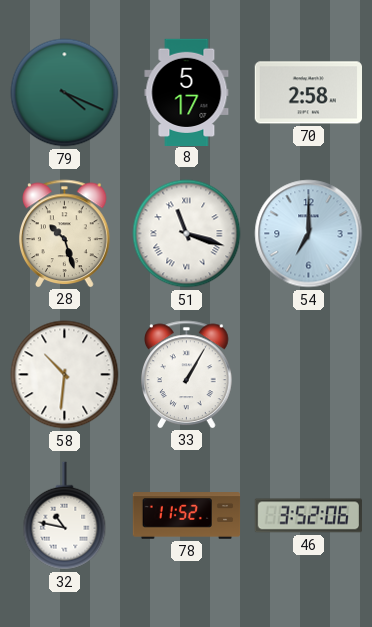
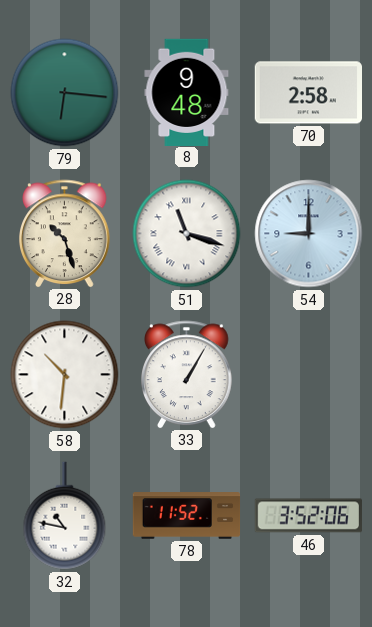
79: 4:19 -> 6:16 (65, 93)
8: 5:17 -> 9:48 (187, 92)
54: 7:00 -> 9:00 (309, 234)
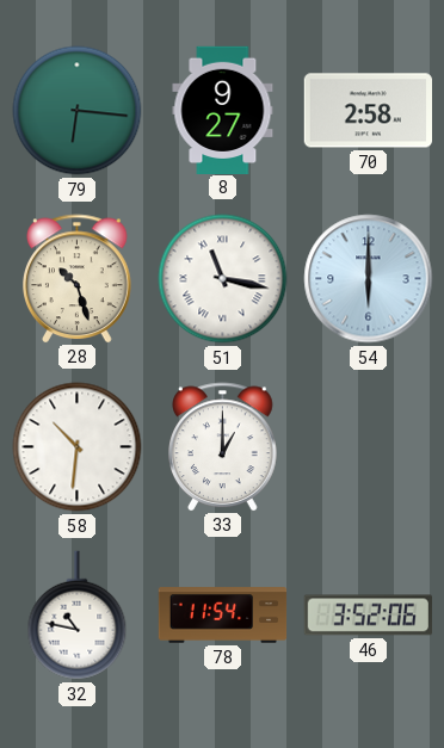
8: 9:48 -> 9:27 (223, 110)
51: 11:18 -> 11:17 (223, 279)
54: 9:00 -> 6:00 (369, 279)
33: 1:05 -> 1:00 (223, 446)
78: 11:52 -> 11:54 (223, 616)
